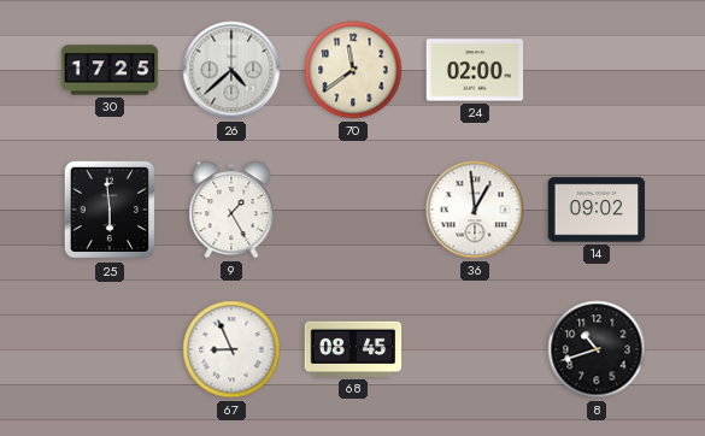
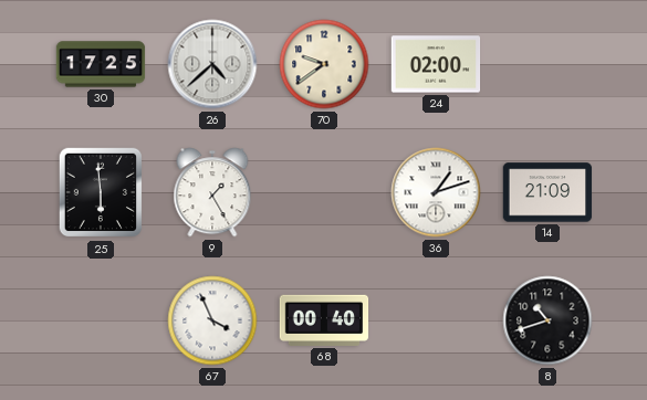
70: 11:39 -> 9:39 (324, 64)
36: 12:59 -> 1:12 (436, 192)
14: 09:02 -> 21:09 (547, 192)
67: 8:56 -> 3:56 (212, 320)
68: 08:45 -> 00:40 (324, 320)
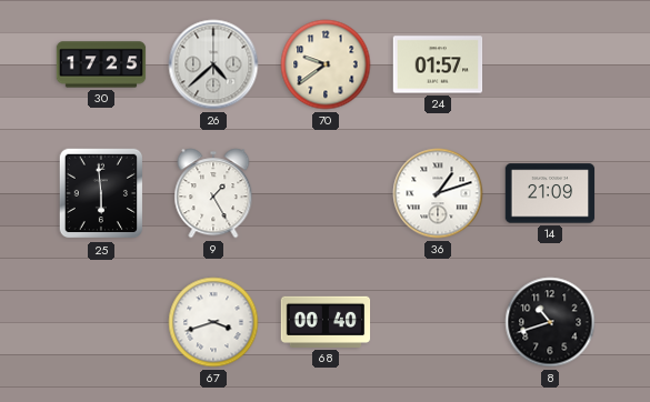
24: 02:00 -> 01:57 (438, 64)
67: 3:56 -> 3:42 (213, 322)
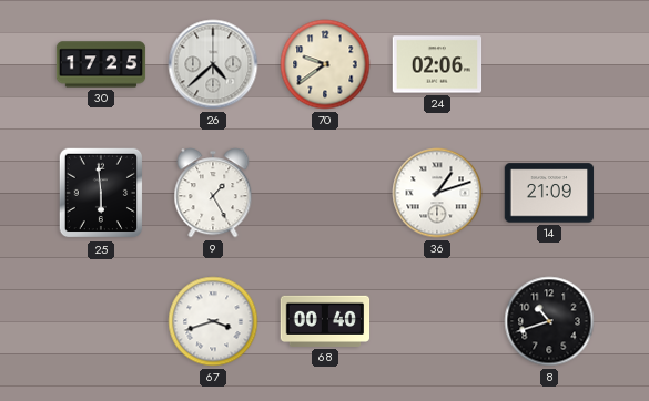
24: 01:57 -> 02:06 (437, 64)
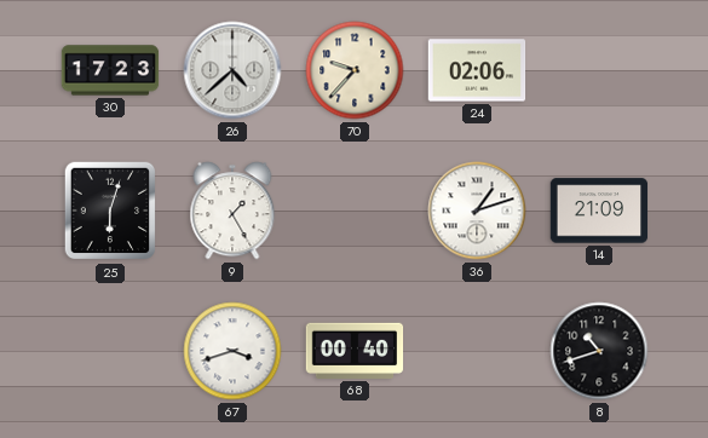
30: 17:25 -> 17:23 (110, 70)
70: 9:39 -> 9:37 (355, 70)
25: 5:59 -> 6:03 (110, 211)
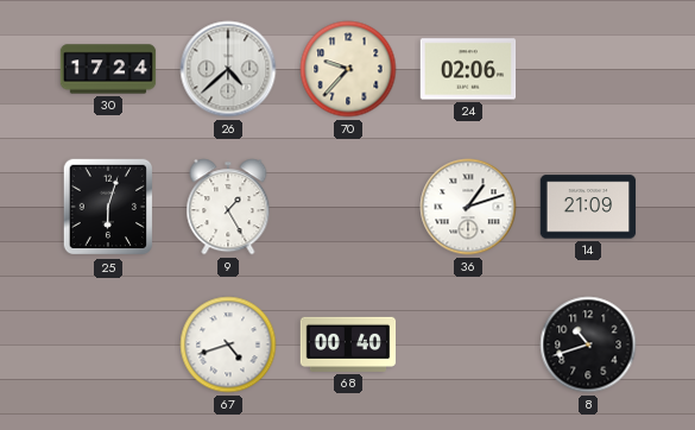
30: 17:23 -> 17:24 (108, 69)
67: 3:42 -> 4:42 (228, 344)
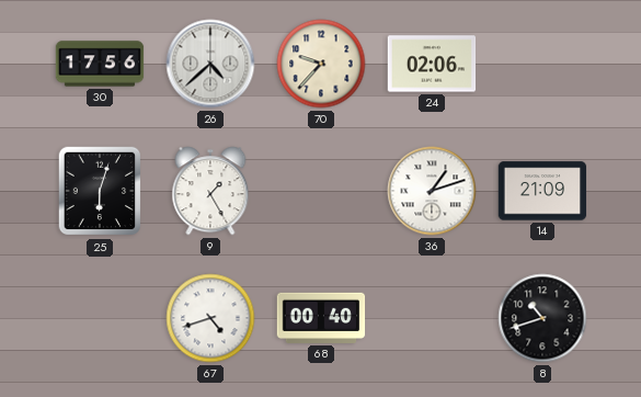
30: 17:24 -> 17:56 (100, 64)
